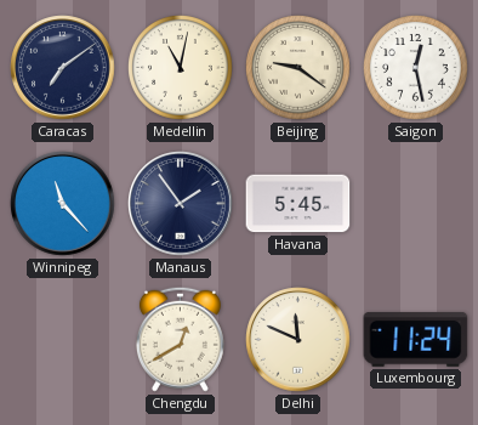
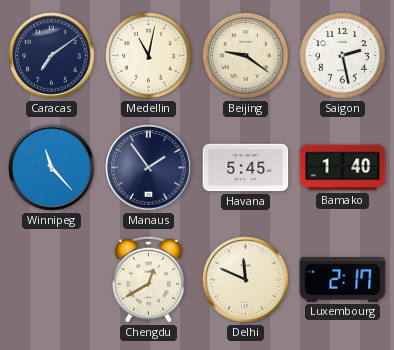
Saigon: 12:28 -> 2:28 (343, 56)
Bamako: none -> 1:40 (343, 168)
Luxembourg: 11:24 -> 2:17 (343, 280)
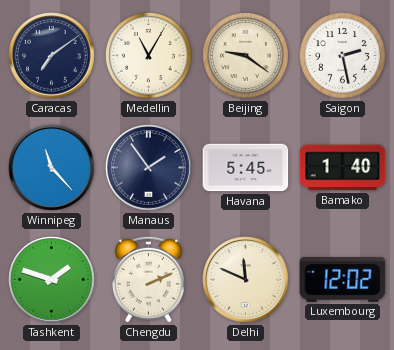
Medellin: 11:02 -> 11:05 (149, 56)
Tashkent: none -> 1:48 (52, 280)
Chengdu: 12:40 -> 2:11 (148, 279)
Luxembourg: 2:17 -> 12:02 (343, 280)
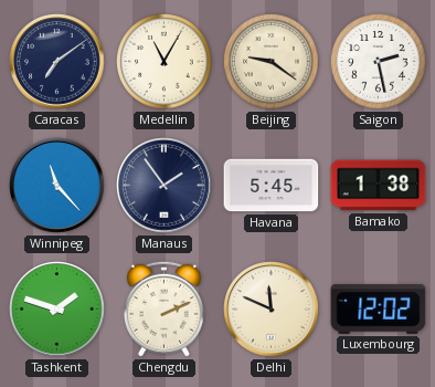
Bamako: 1:40 -> 1:38 (379, 186)
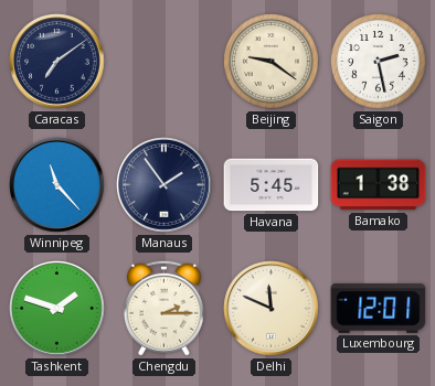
Medellin: 11:05 -> none (165, 62)
Chengdu: 2:11 -> 2:15 (163, 308)
Luxembourg: 12:02 -> 12:01 (379, 309)
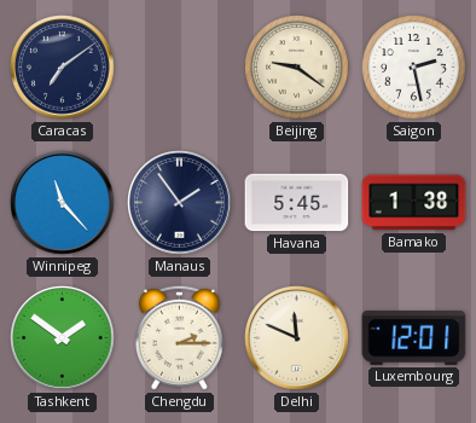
Tashkent: 1:48 -> 1:51 (63, 338)
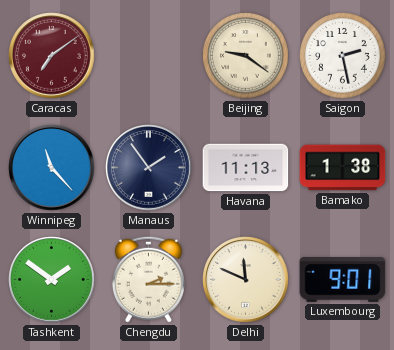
Caracas dial: navy -> burgundy (52, 56)
Havana: 5:45 -> 11:13 (246, 168)
Luxembourg: 12:01 -> 9:01 (343, 280)
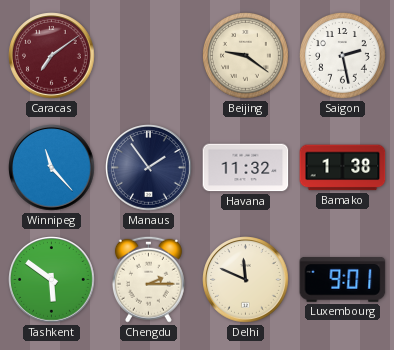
Havana: 11:13 -> 11:32 (246, 168)
Tashkent: 1:51 -> 5:51 (52, 280)
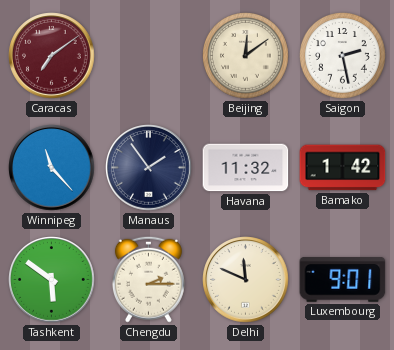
Beijing: 9:21 -> 12:09 (246, 56)
Bamako: 1:38 -> 1:42 (343, 168)
